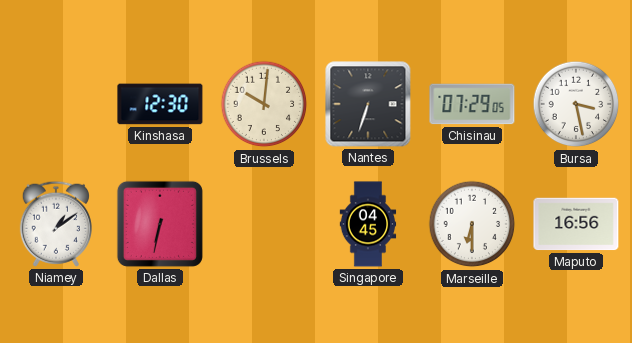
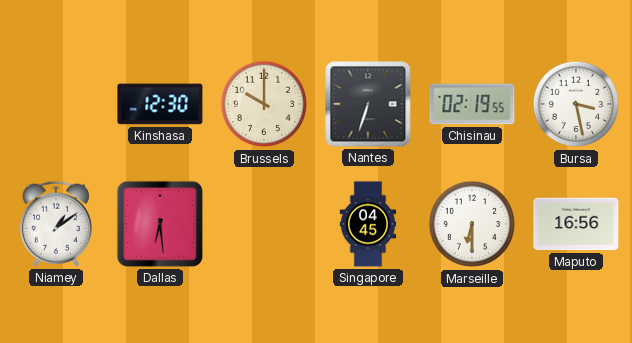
Brussels: 10:01 -> 10:00 (264, 104)
Chisinau: 07:29 -> 02:19 (472, 104)
Dallas: 6:32 -> 6:29 (160, 224)
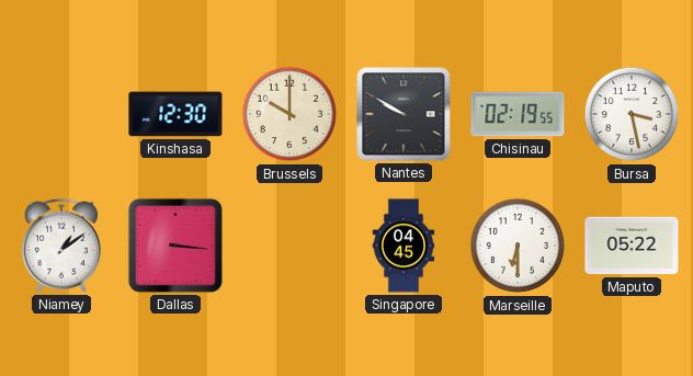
Nantes: 6:33 -> 9:50 (404, 114)
Dallas: 6:29 -> 3:16 (175, 246)
Maputo: 16:56 -> 05:22 (632, 246)
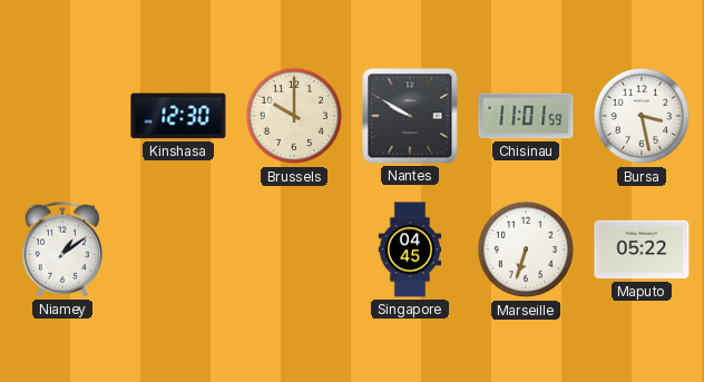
Chisinau: 02:19 -> 11:01 (526, 116)
Dallas: 3:16 -> none (175, 246)
Marseille: 6:30 -> 6:33 (526, 249)
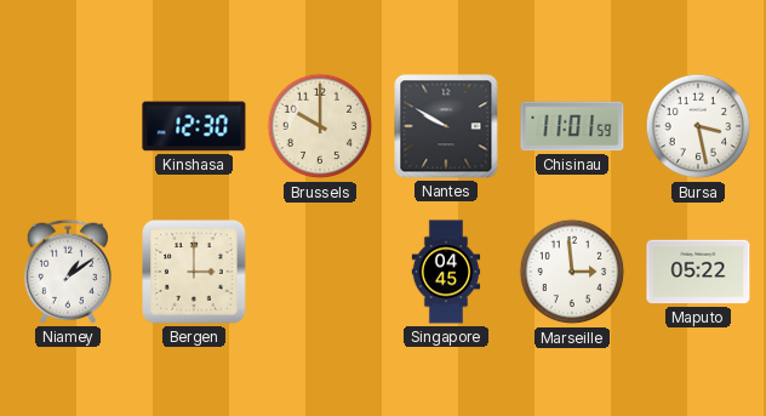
Bergen: none -> 3:00 (194, 272)
Marseille: 6:33 -> 2:59 (572, 272)
